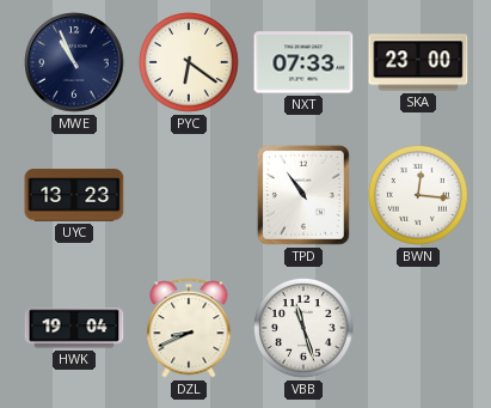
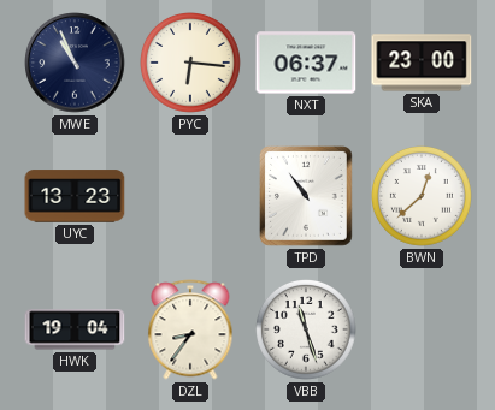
PYC: 6:21 -> 6:16 (191, 64)
NXT: 07:33 -> 06:37 (306, 63)
BWN: 12:16 -> 12:38 (423, 197)
DZL: 8:41 -> 8:36 (190, 329)
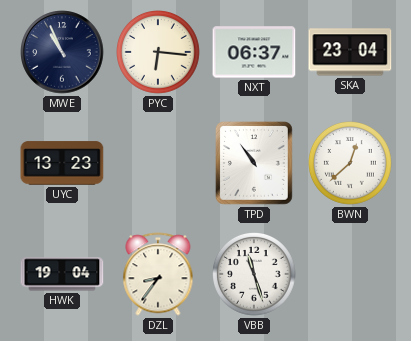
SKA: 23:00 -> 23:04 (350, 52)
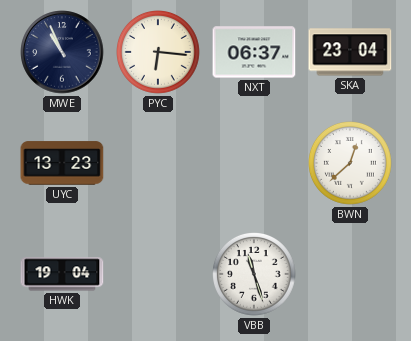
TPD: 10:54 -> none (254, 164)
DZL: 8:36 -> none (158, 274)
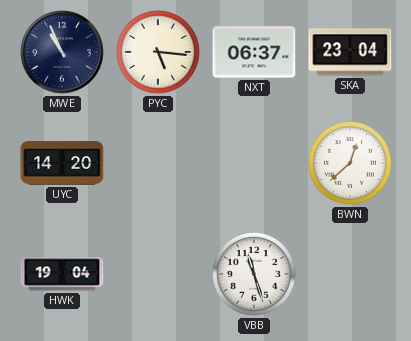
PYC: 6:16 -> 5:16 (159, 53)
UYC: 13:23 -> 14:20 (62, 163)
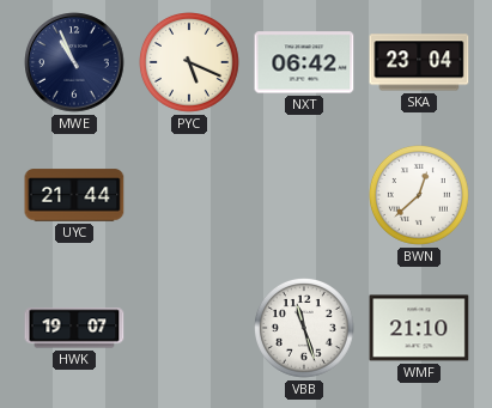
PYC: 5:16 -> 5:19 (190, 63)
NXT: 06:37 -> 06:42 (304, 62)
UYC: 14:20 -> 21:44 (74, 195)
HWK: 19:04 -> 19:07 (74, 328)
WMF: none -> 21:10 (419, 328)
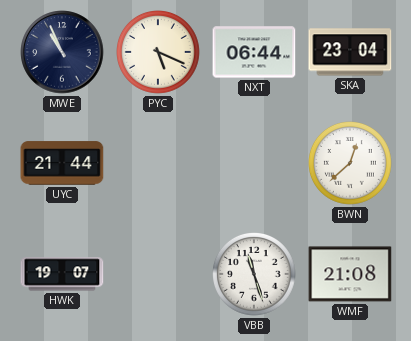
NXT: 06:42 -> 06:44 (254, 52)
WMF: 21:10 -> 21:08 (350, 274)
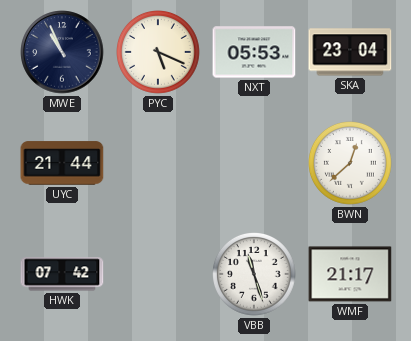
NXT: 06:44 -> 05:53 (254, 52)
HWK: 19:07 -> 07:42 (62, 274)
WMF: 21:08 -> 21:17 (350, 274)
